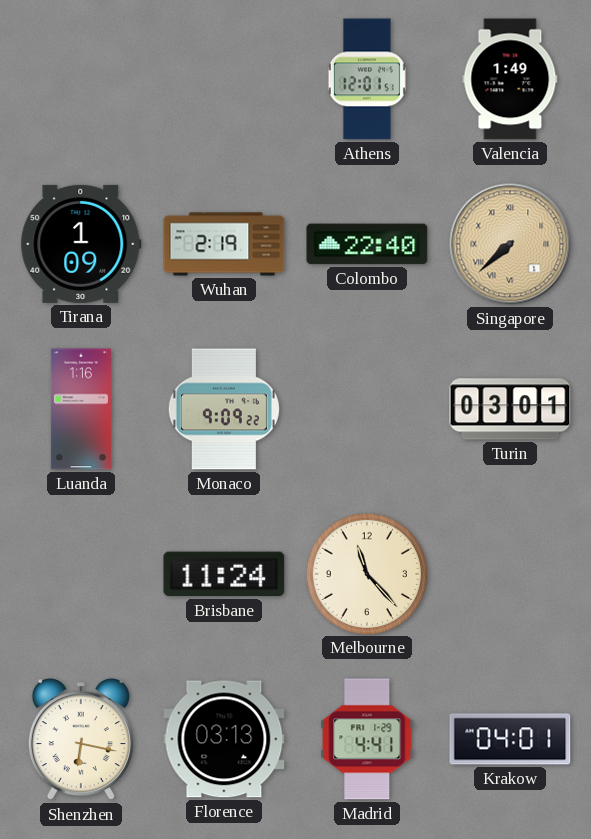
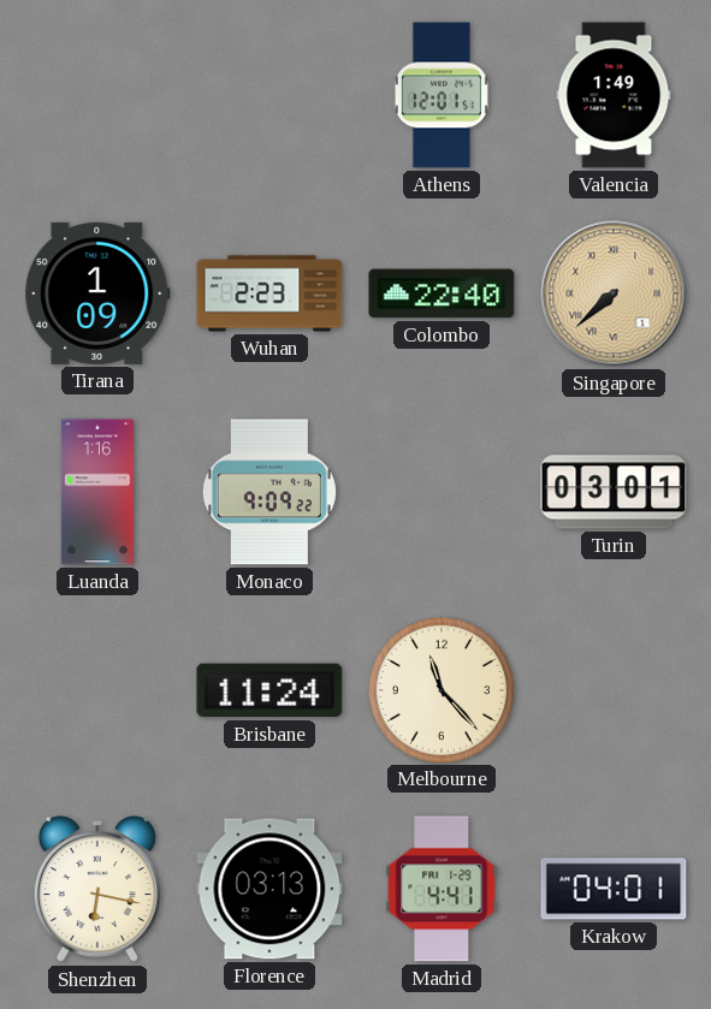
Wuhan: 2:19 -> 2:23 (269, 293)
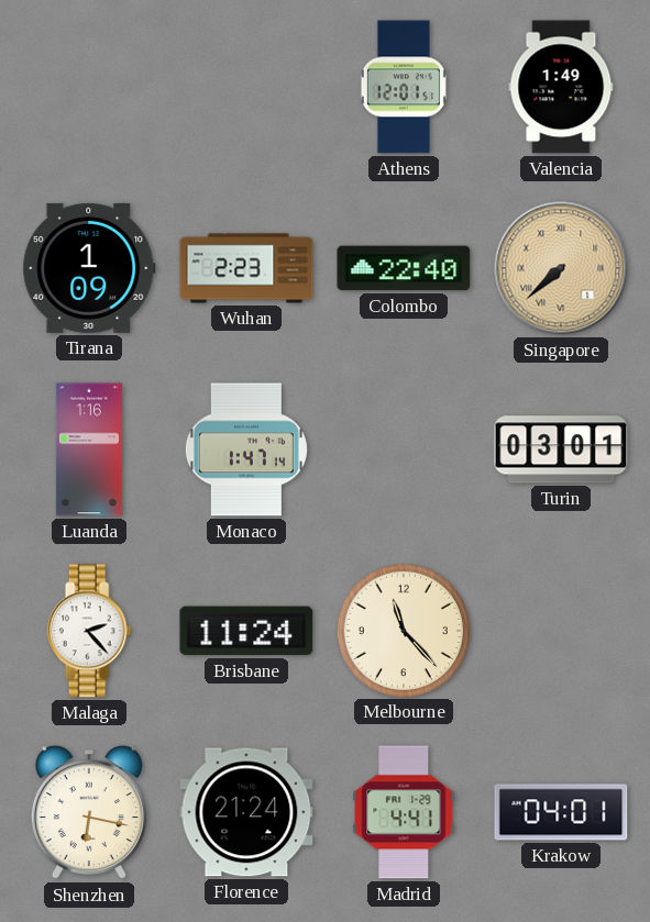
Monaco: 9:09 -> 1:47 (246, 449)
Malaga: none -> 2:23 (89, 631)
Florence: 03:13 -> 21:24 (246, 812)
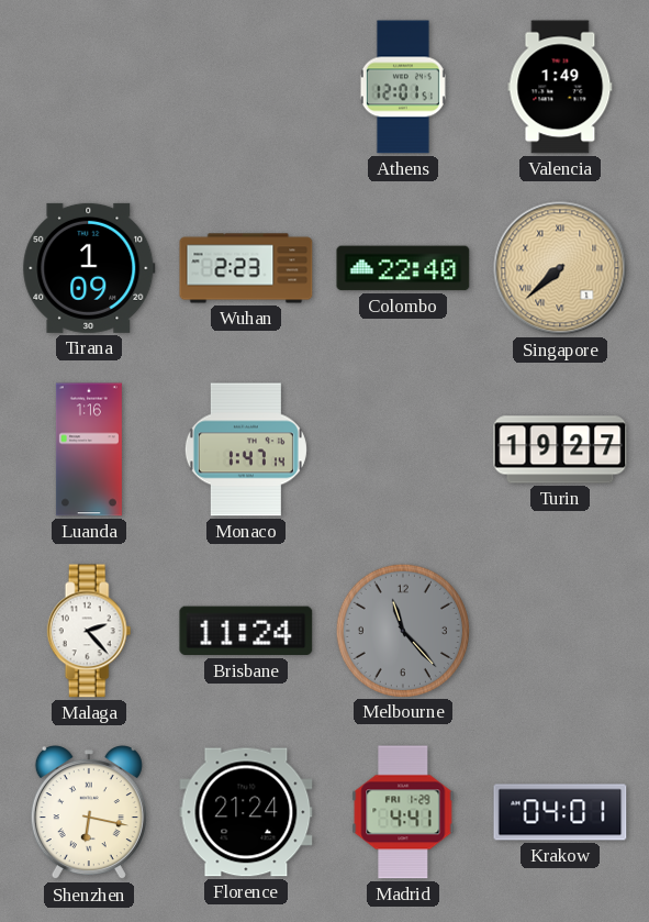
Turin: 03:01 -> 19:27 (560, 449)
Melbourne dial: cream -> grey (402, 630)
